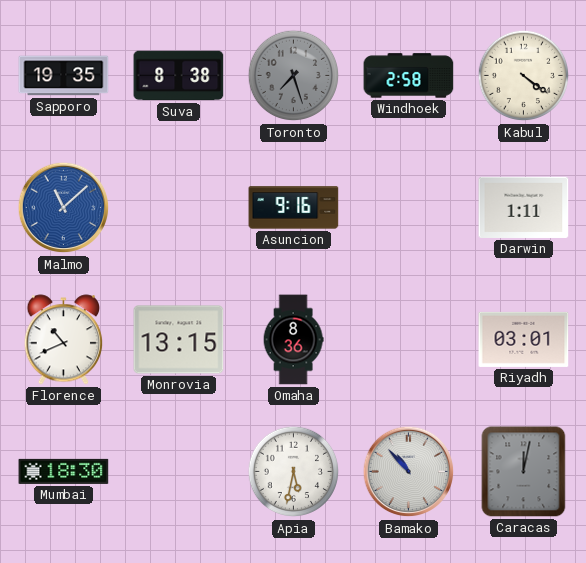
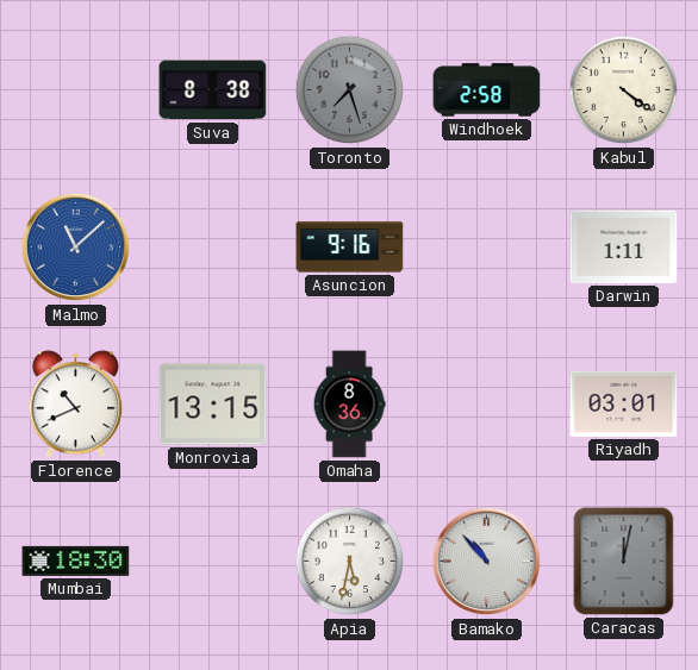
Sapporo: 19:35 -> none (64, 76)
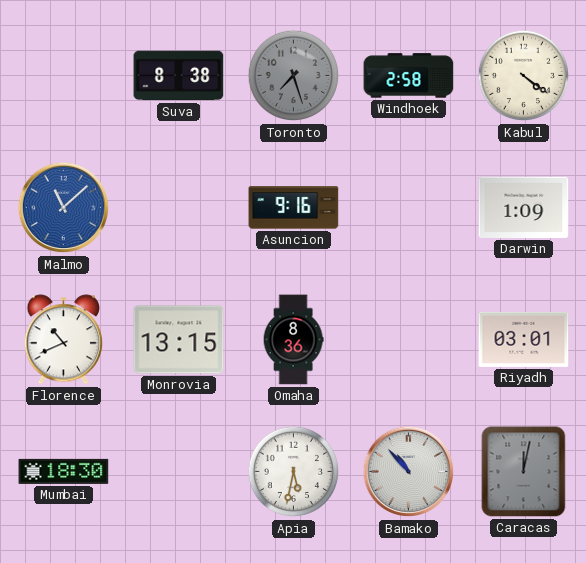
Darwin: 1:11 -> 1:09 (524, 207)
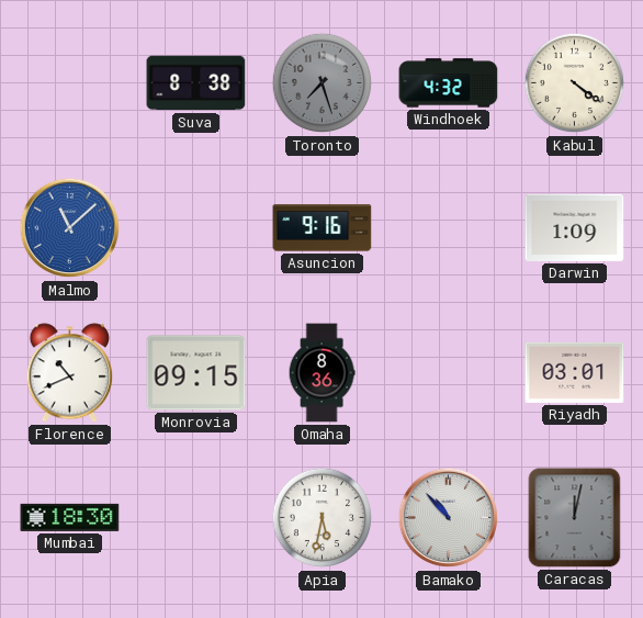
Windhoek: 2:58 -> 4:32 (449, 83)
Monrovia: 13:15 -> 09:15 (196, 373)
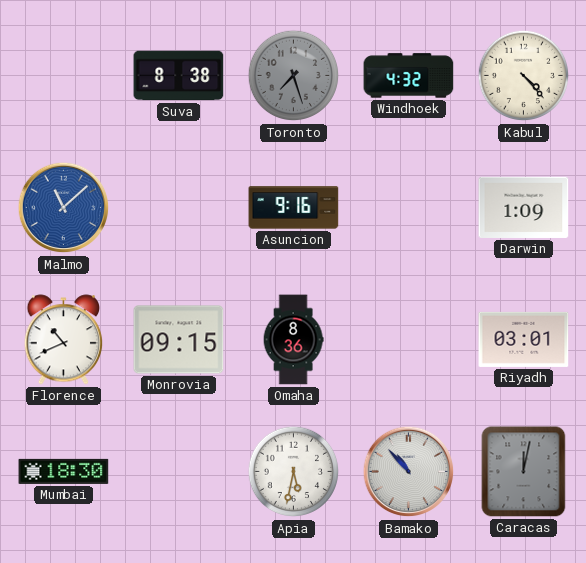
Kabul: 4:21 -> 4:23 (524, 76)
